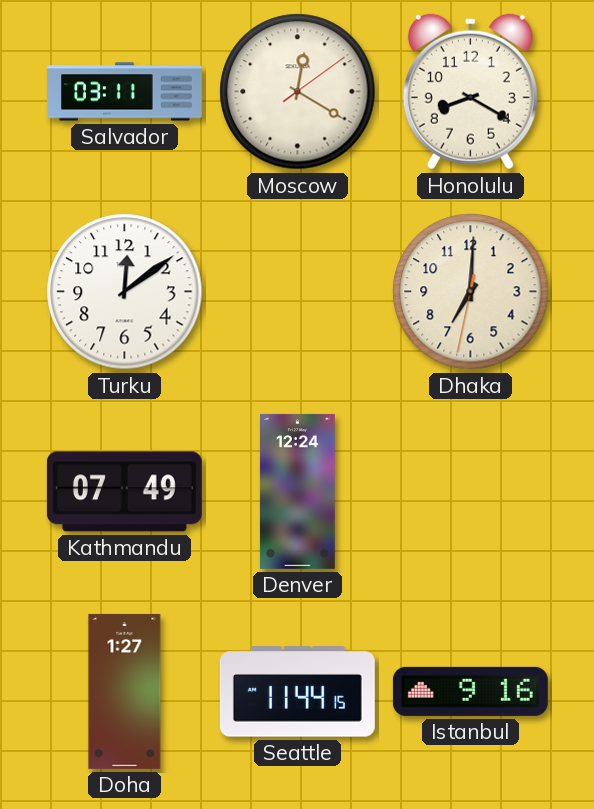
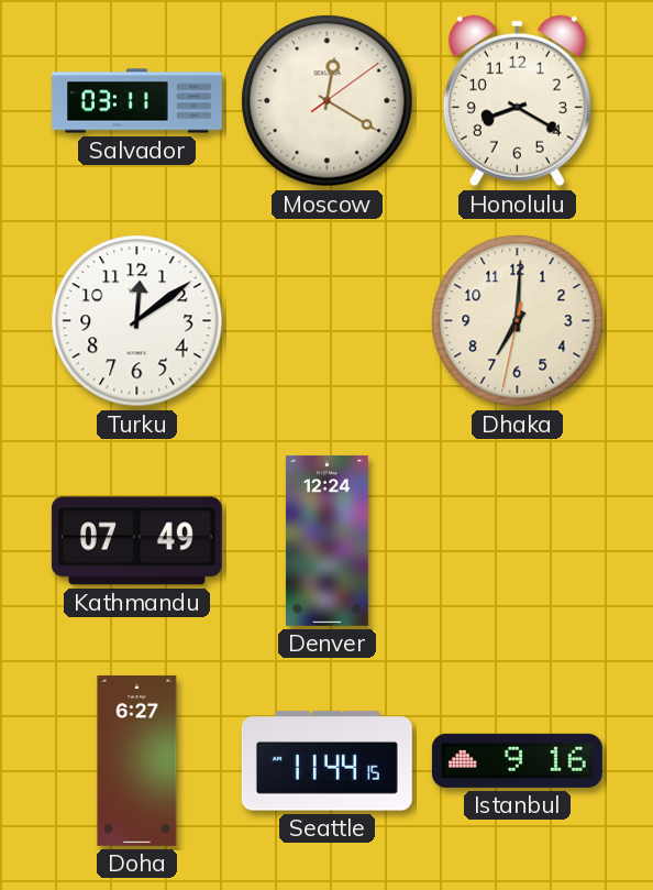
Doha: 1:27 -> 6:27 (137, 760)
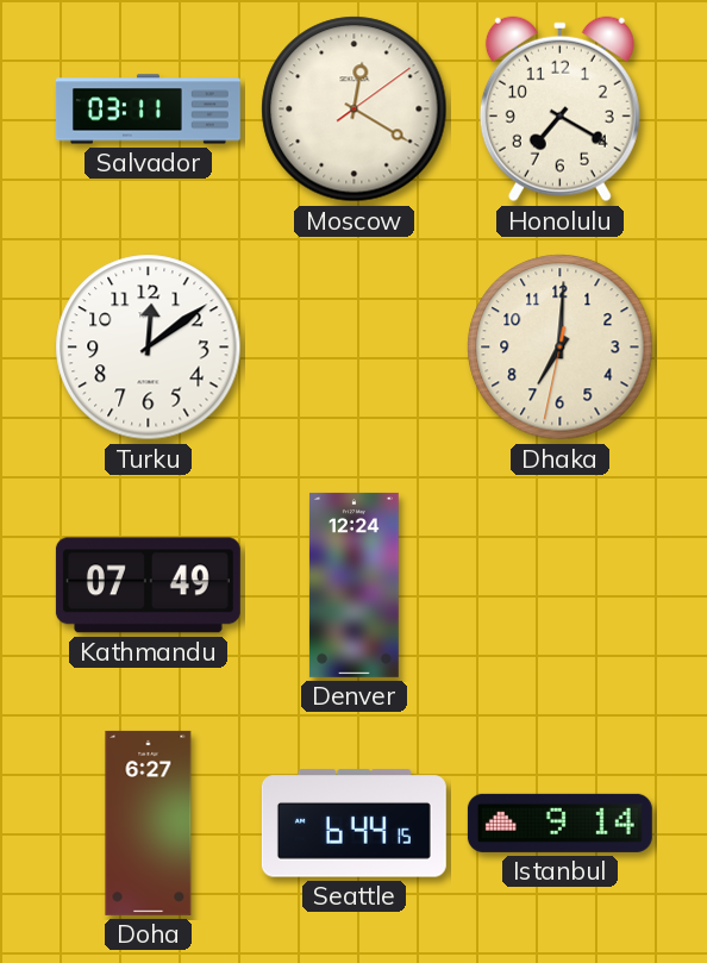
Honolulu: 8:20 -> 7:20 (559, 110)
Seattle: 11:44 -> 6:44 (353, 824)
Istanbul: 9:16 -> 9:14 (559, 823)
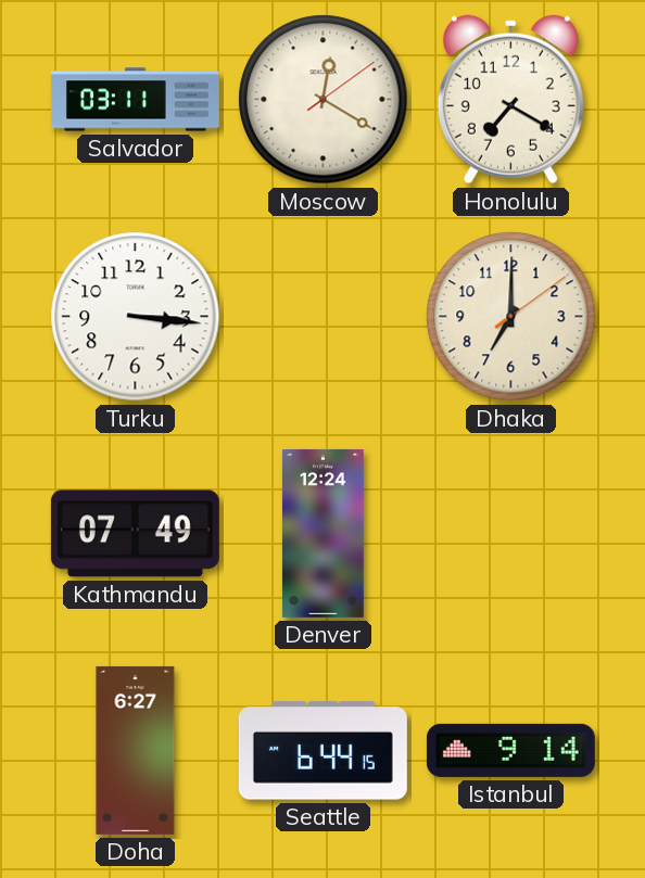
Turku: 12:09 -> 3:16 (136, 317)
Dhaka: 7:00:32 -> 7:00:09 (511, 317)
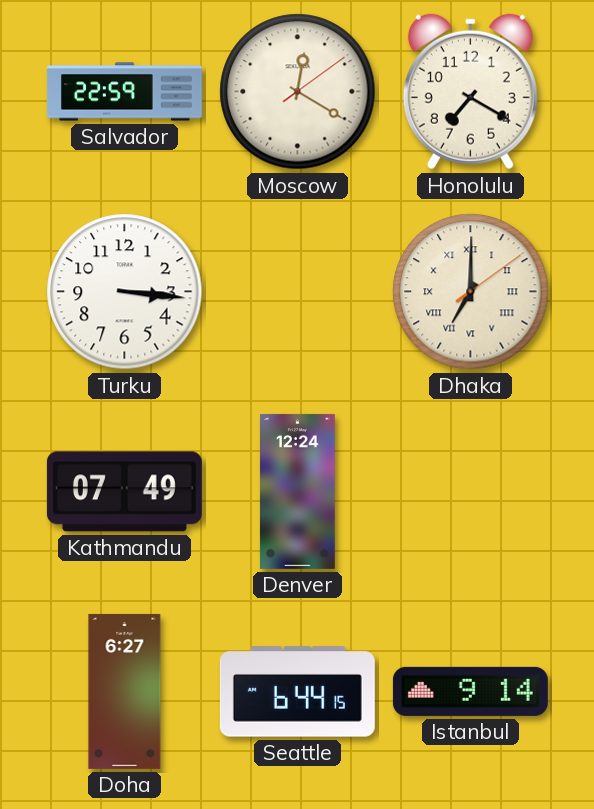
Salvador: 03:11 -> 22:59 (124, 92)
Dhaka numerals: Arabic -> Roman (471, 292)
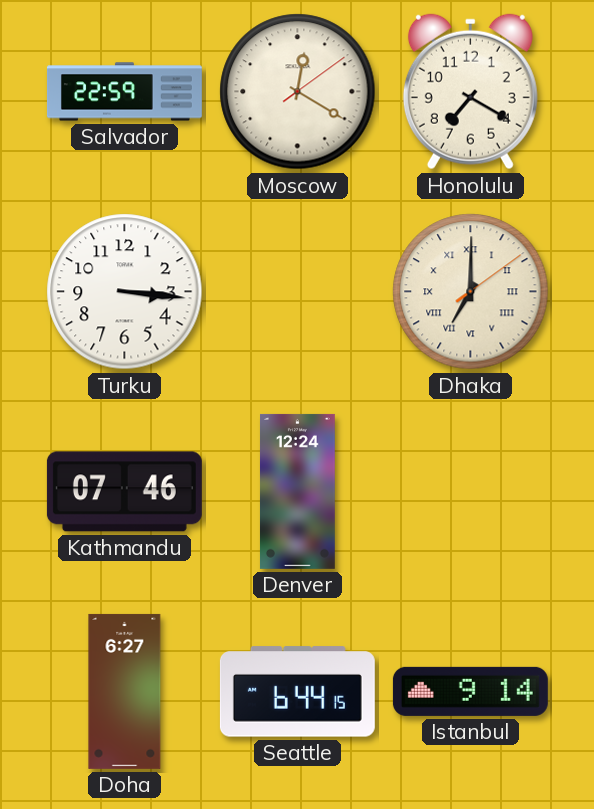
Kathmandu: 07:49 -> 07:46 (124, 492)
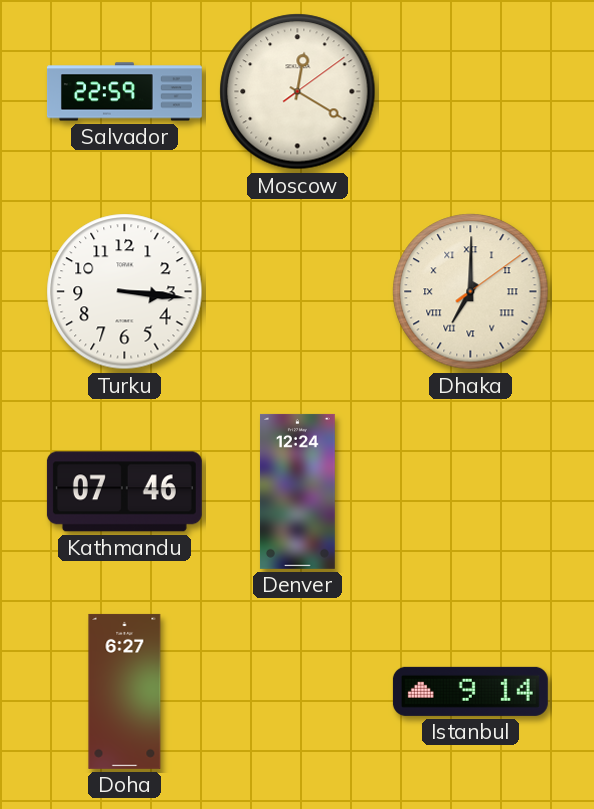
Honolulu: 7:20 -> none (470, 92)
Seattle: 6:44 -> none (297, 692)
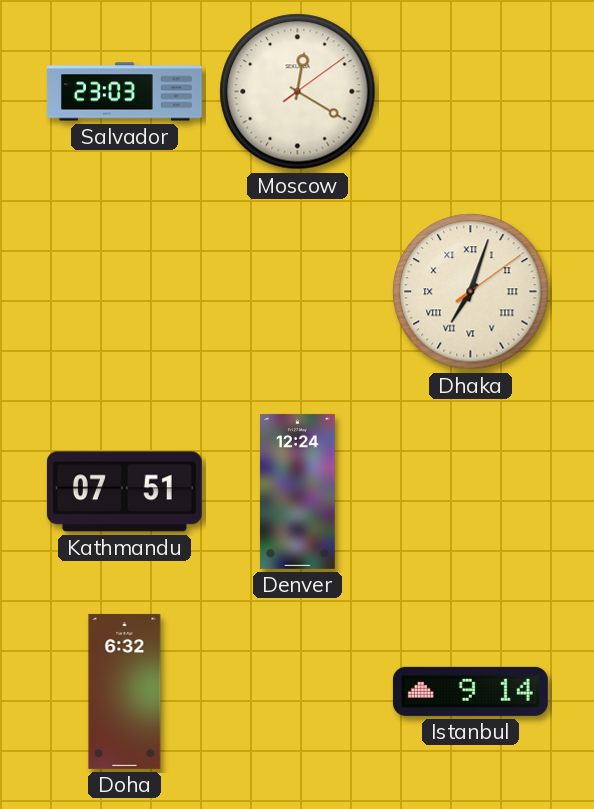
Salvador: 22:59 -> 23:03 (124, 92)
Turku: 3:16 -> none (125, 292)
Dhaka: 7:00 -> 7:03 (471, 292)
Kathmandu: 07:46 -> 07:51 (124, 492)
Doha: 6:27 -> 6:32 (125, 691)
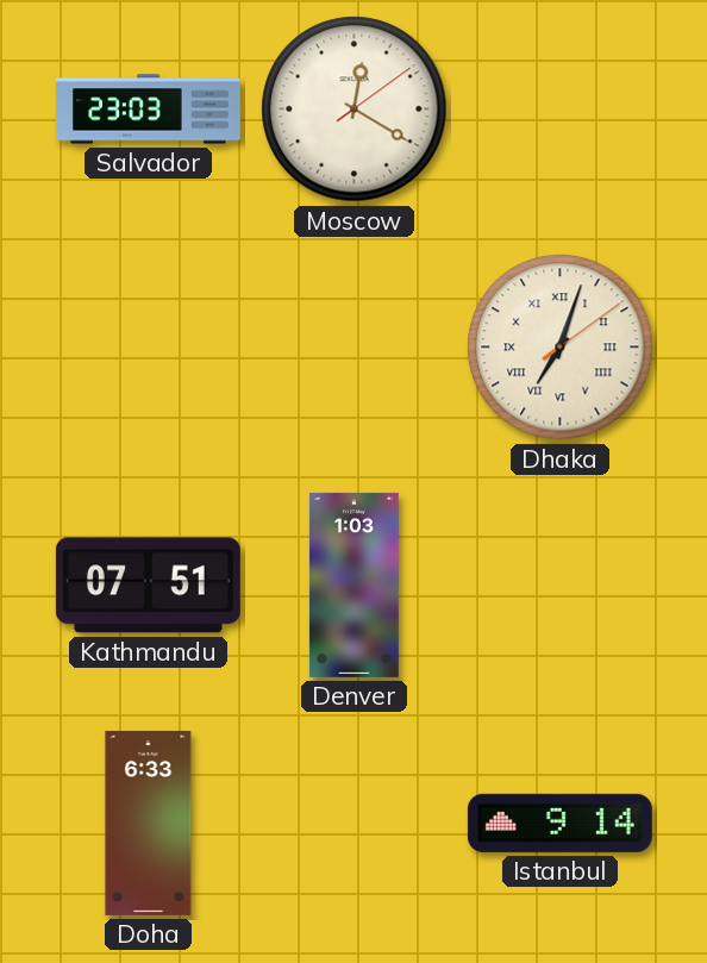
Denver: 12:24 -> 1:03 (353, 584)
Doha: 6:32 -> 6:33 (149, 823)
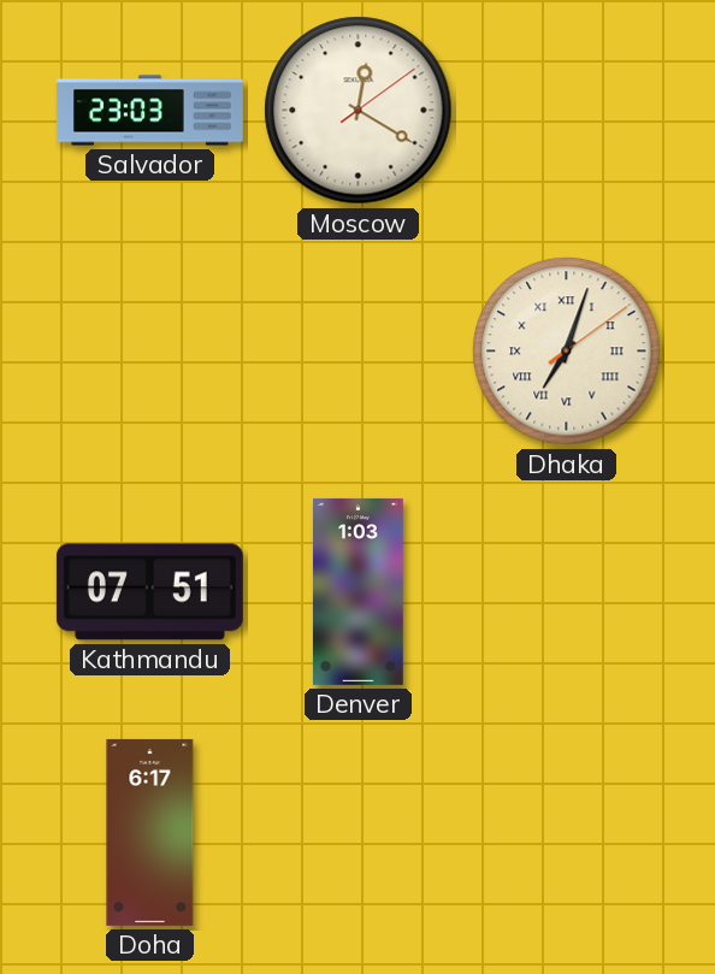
Doha: 6:33 -> 6:17 (150, 832)
Istanbul: 9:14 -> none (559, 823)
